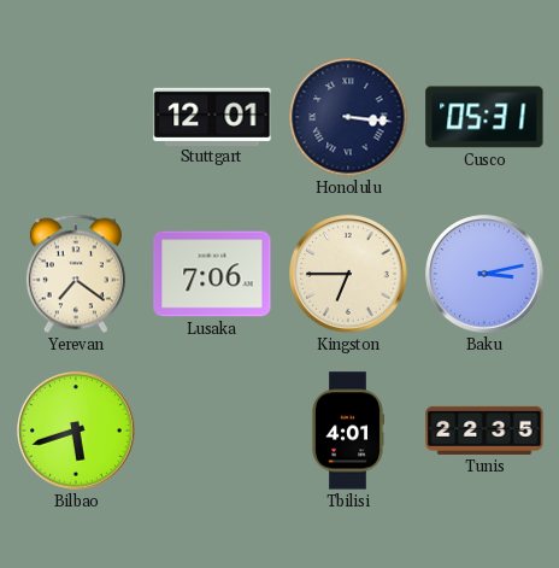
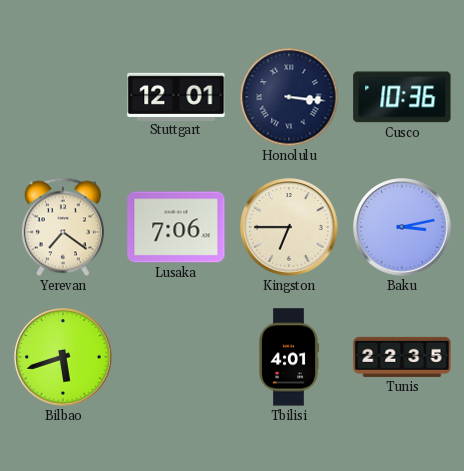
Cusco: 05:31 -> 10:36 (402, 97)
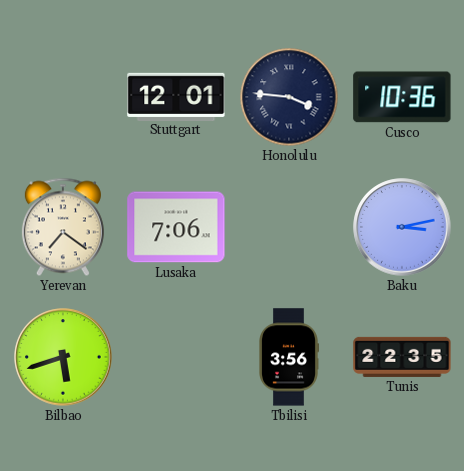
Honolulu: 3:16 -> 3:46 (289, 97)
Kingston: 6:45 -> none (289, 227)
Tbilisi: 4:01 -> 3:56 (289, 357)
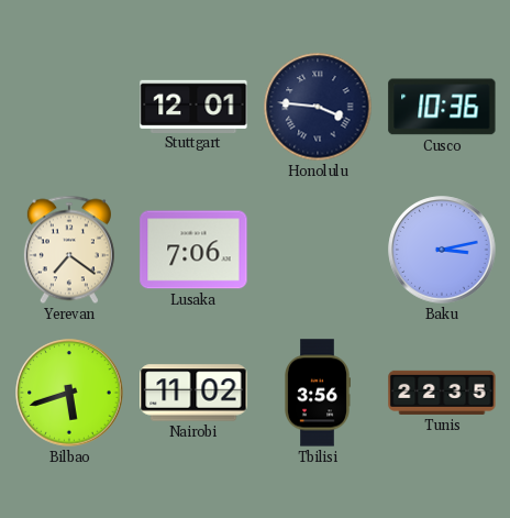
Nairobi: none -> 11:02 (193, 393)
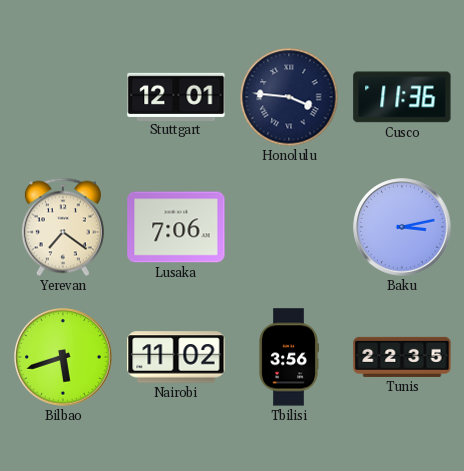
Cusco: 10:36 -> 11:36 (402, 97)
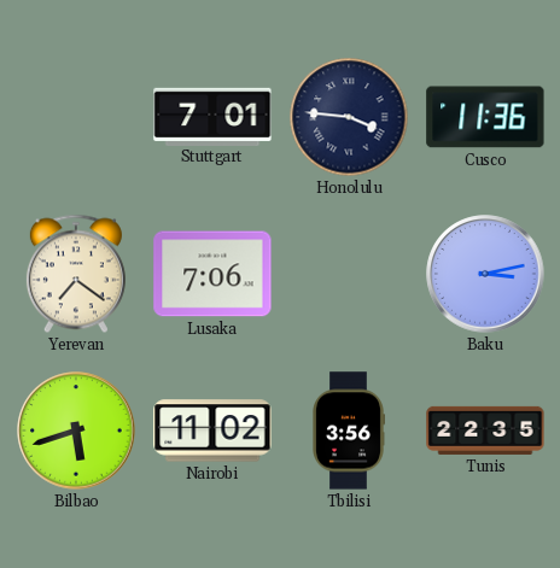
Stuttgart: 12:01 -> 7:01 (212, 116)
